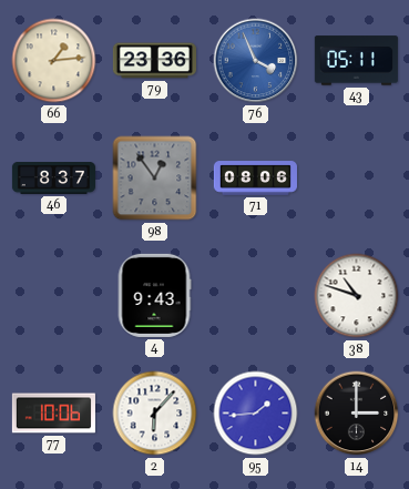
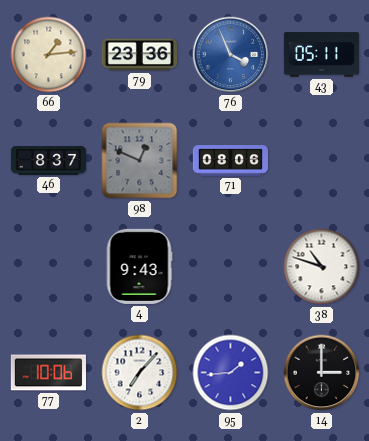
98: 12:54 -> 12:49 (140, 161)
2: 6:07 -> 7:07 (140, 373)
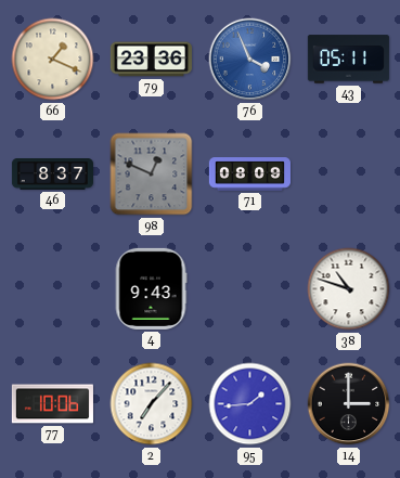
66: 1:14 -> 1:19 (53, 60)
71: 08:06 -> 08:09 (249, 175)
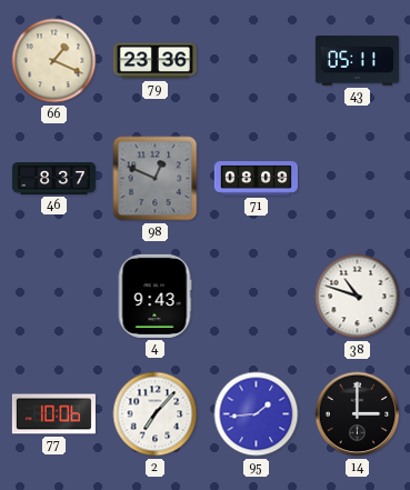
76: 3:56 -> none (250, 60)
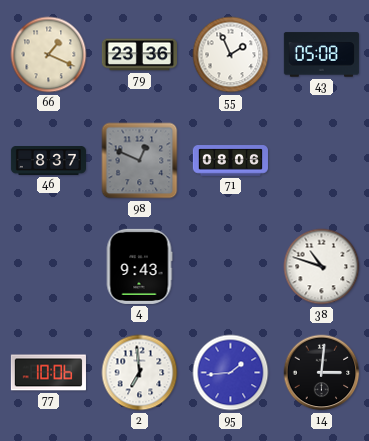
55: none -> 1:56 (231, 55)
43: 05:11 -> 05:08 (321, 55)
71: 08:09 -> 08:06 (230, 161)
2: 7:07 -> 6:59 (140, 373)
14: 3:00 -> 3:01 (322, 373)
